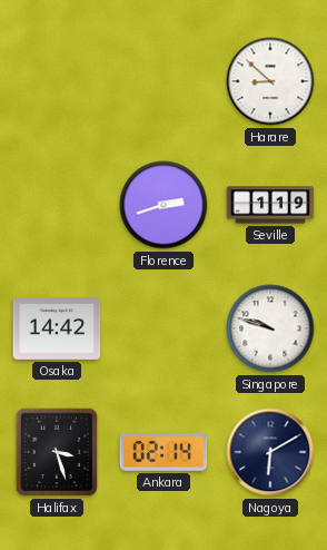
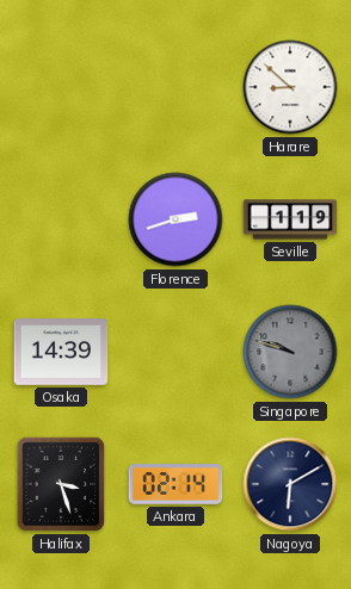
Osaka: 14:42 -> 14:39 (61, 353)
Singapore dial: white -> grey (290, 352)
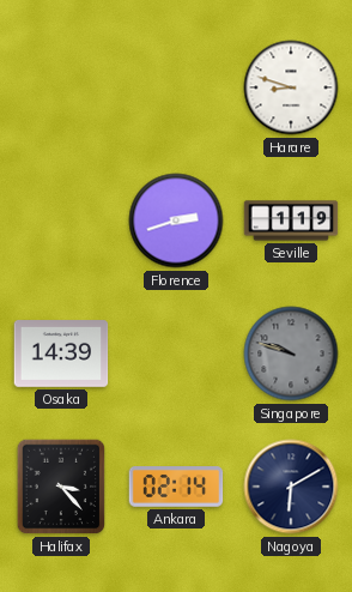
Harare: 8:52 -> 8:48 (291, 87)
Halifax: 3:27 -> 3:23 (61, 487)
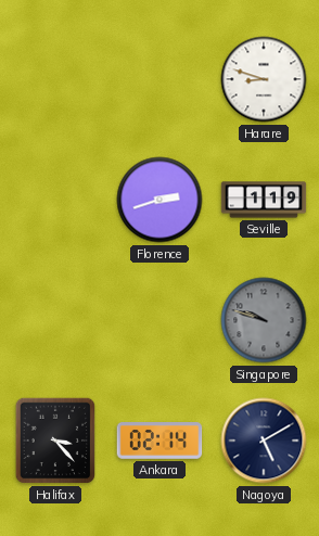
Osaka: 14:39 -> none (61, 355)
Nagoya: 6:10 -> 5:10 (264, 441)
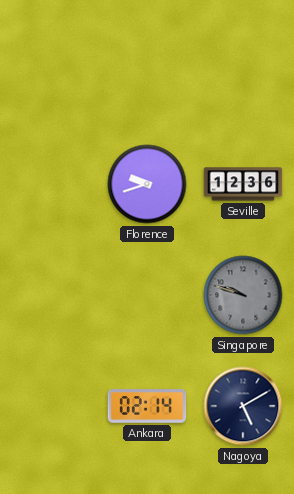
Harare: 8:48 -> none (264, 79)
Florence: 2:42 -> 9:42 (147, 184)
Seville: 1:19 -> 12:36 (243, 184)
Halifax: 3:23 -> none (55, 441)
